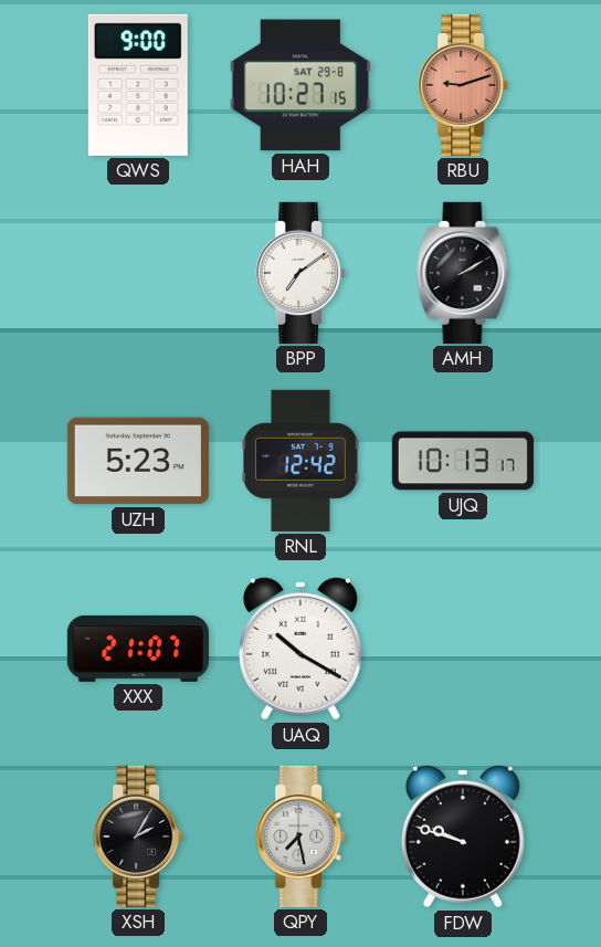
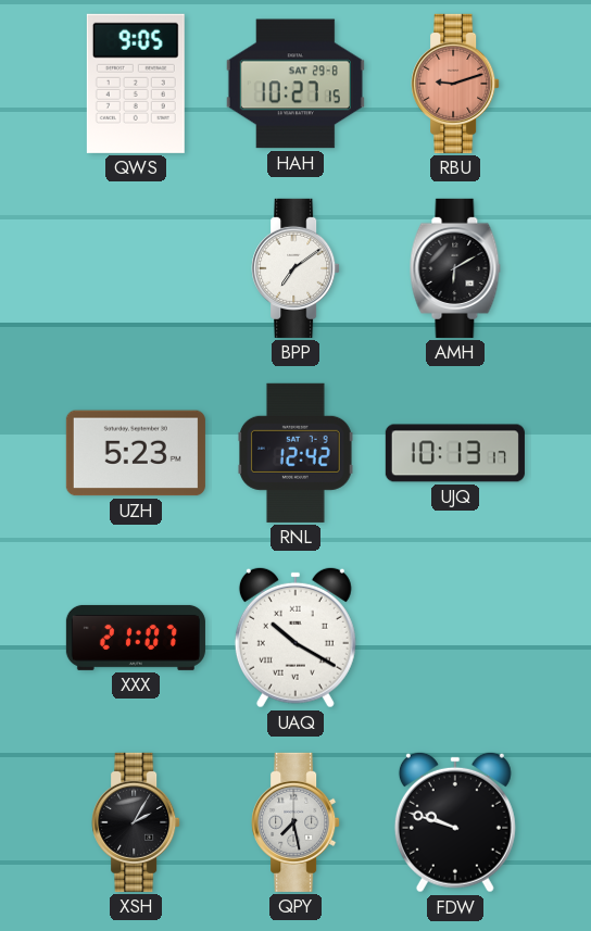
QWS: 9:00 -> 9:05 (136, 84)
AMH: 2:10 -> 6:10 (455, 268)
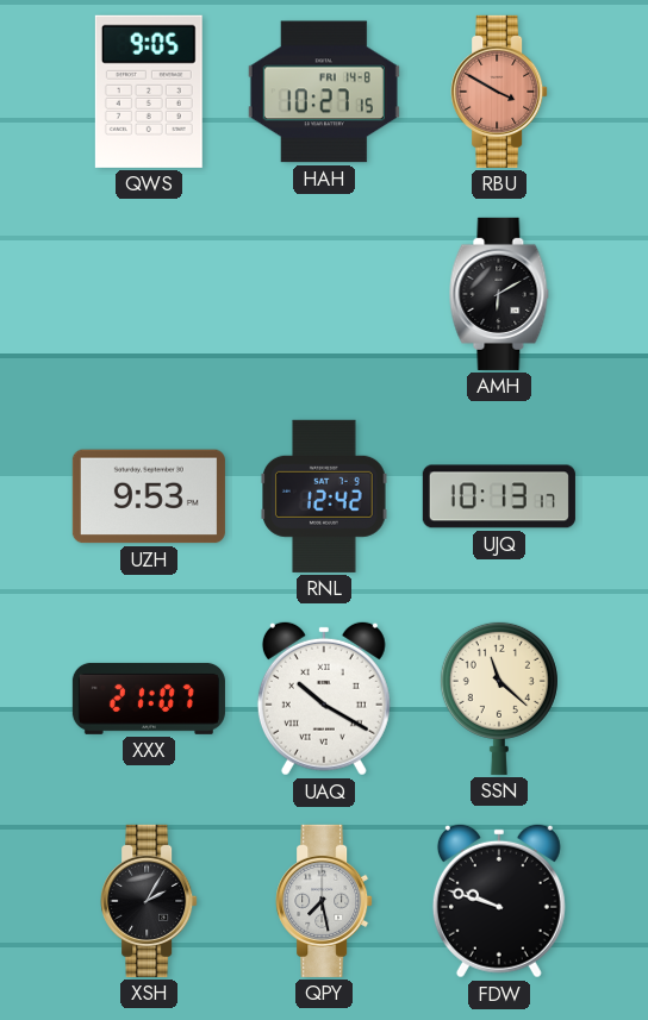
HAH date: SAT 29-8 -> FRI 14-8 (324, 92)
RBU: 9:12 -> 3:50 (499, 92)
BPP: 7:09 -> none (295, 268)
UZH: 5:23 -> 9:53 (149, 496)
SSN: none -> 11:22 (499, 697)
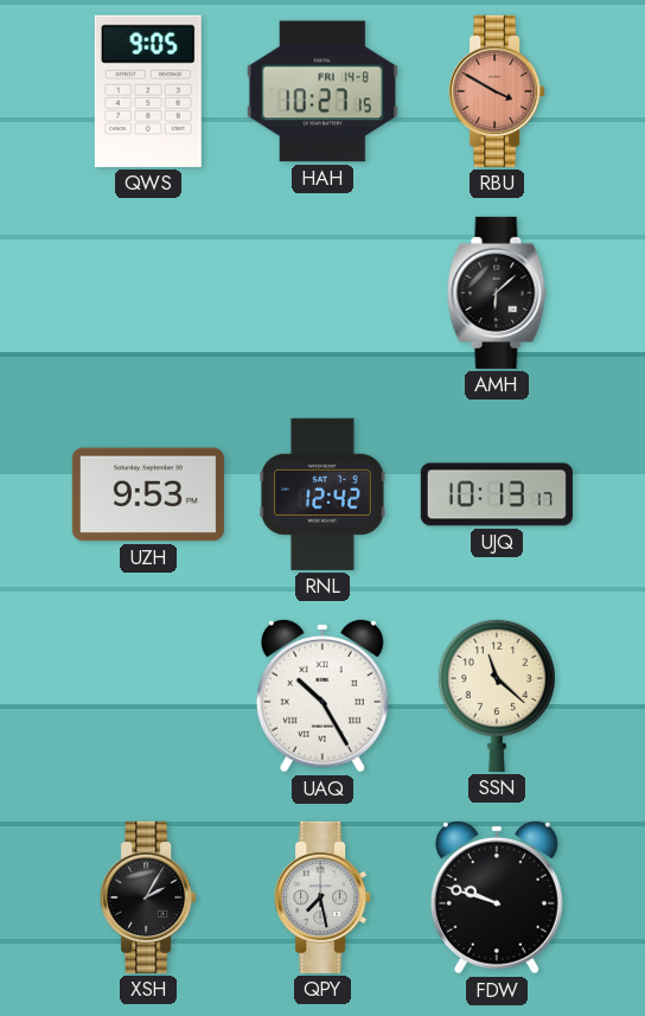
AMH: 6:10 -> 6:08 (497, 293)
XXX: 21:07 -> none (149, 699)
UAQ: 10:20 -> 10:25 (322, 696)
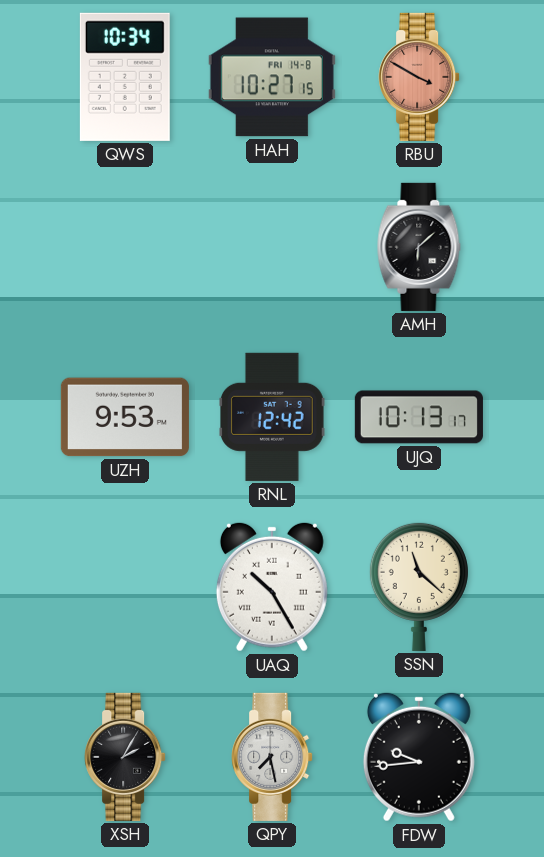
QWS: 9:05 -> 10:34 (125, 77)
FDW: 9:48 -> 9:44 (419, 757)
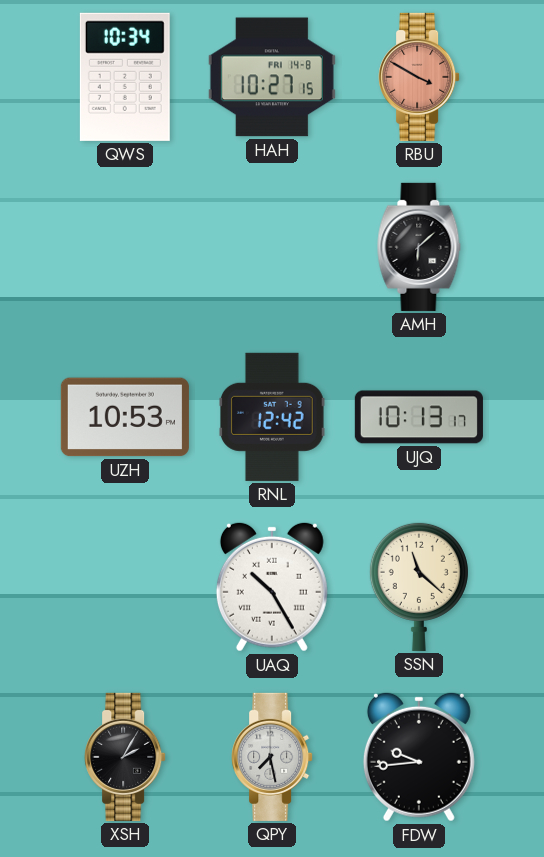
UZH: 9:53 -> 10:53 (125, 417)
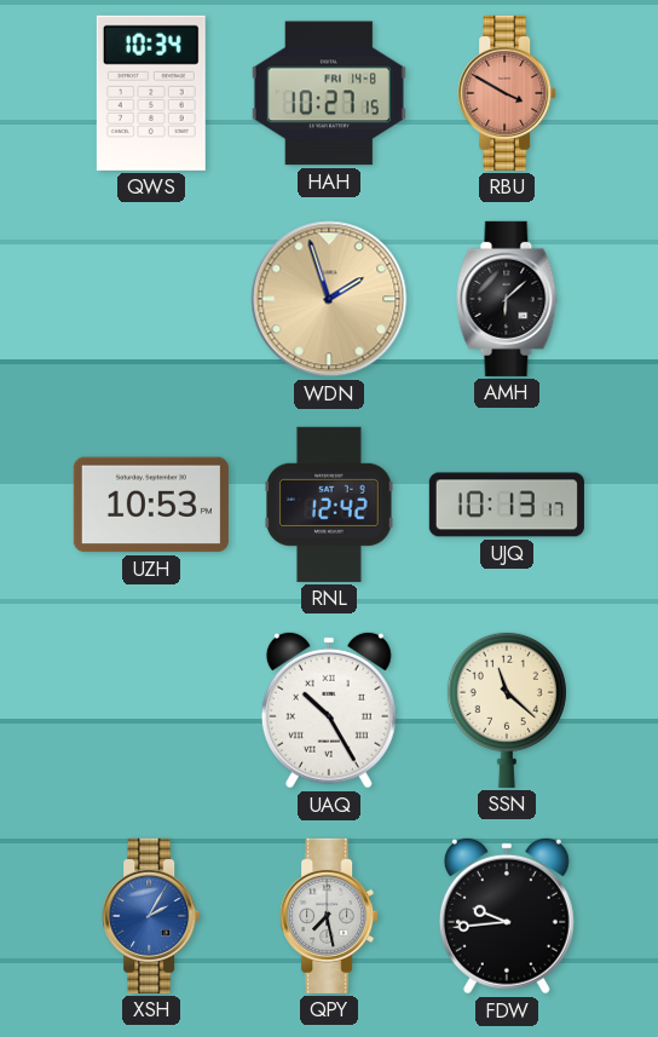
WDN: none -> 1:57 (329, 299)
XSH dial: black -> blue (151, 916)
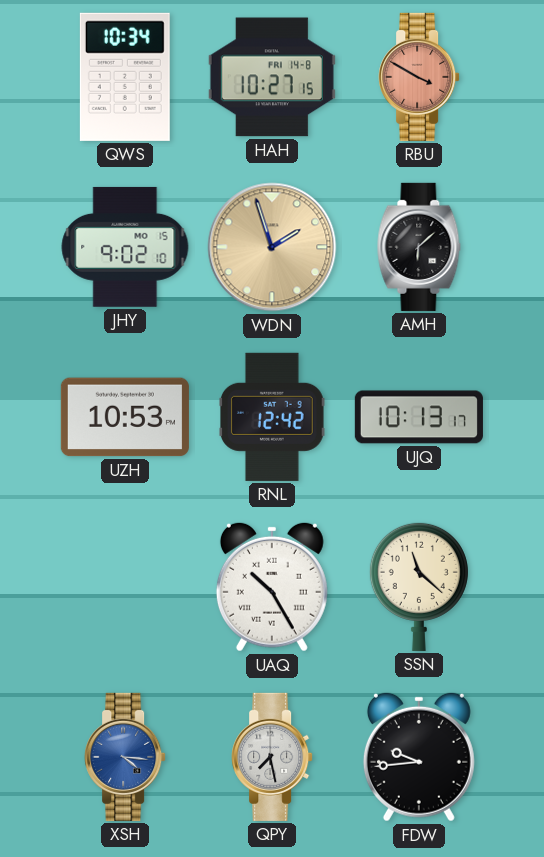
JHY: none -> 9:02 (125, 247)
XSH: 2:05 -> 4:16 (125, 757)
